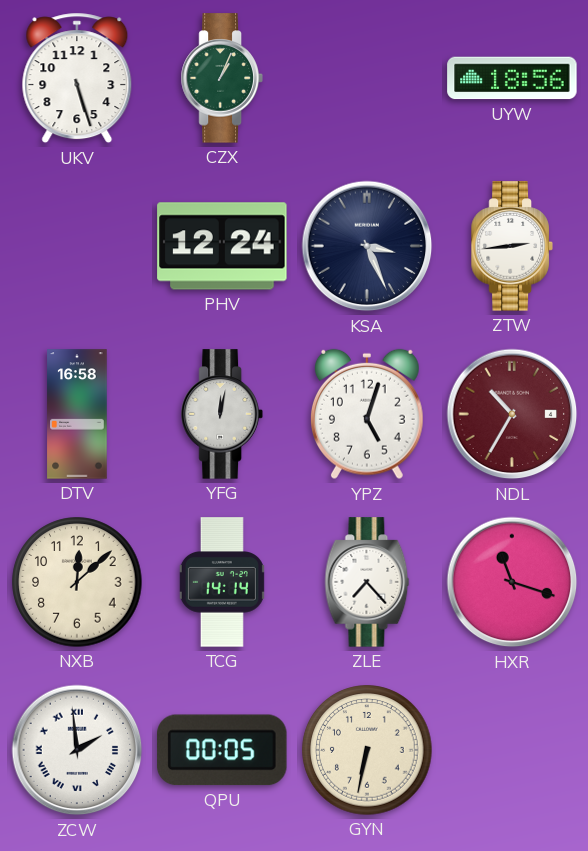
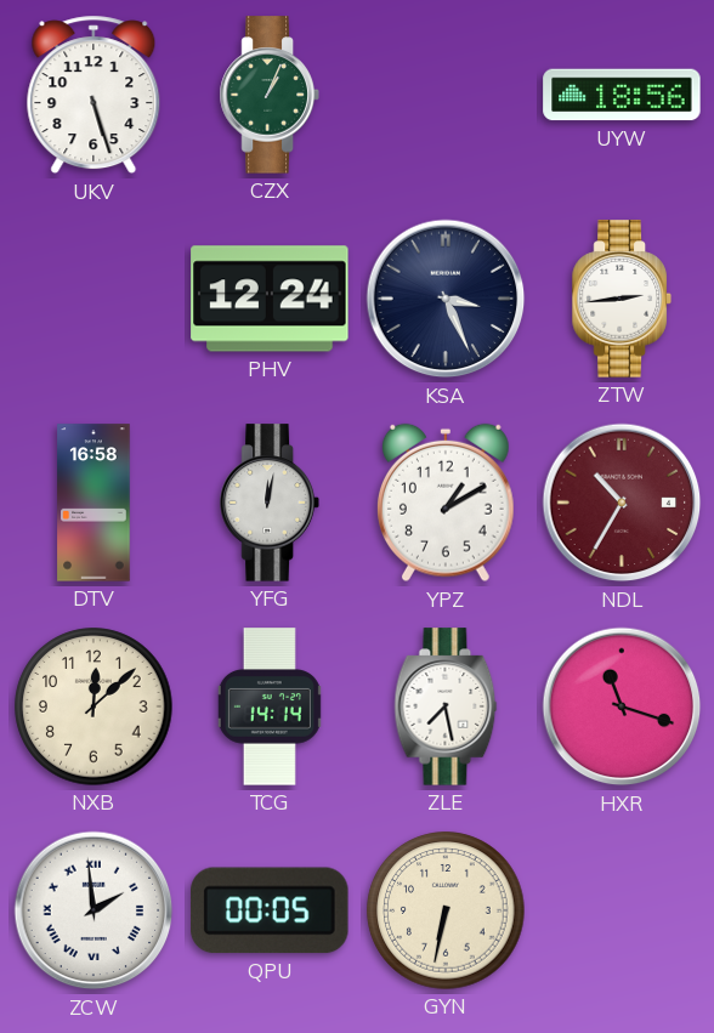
YPZ: 5:03 -> 1:10 (446, 503)
ZLE: 7:23 -> 7:28 (446, 706)
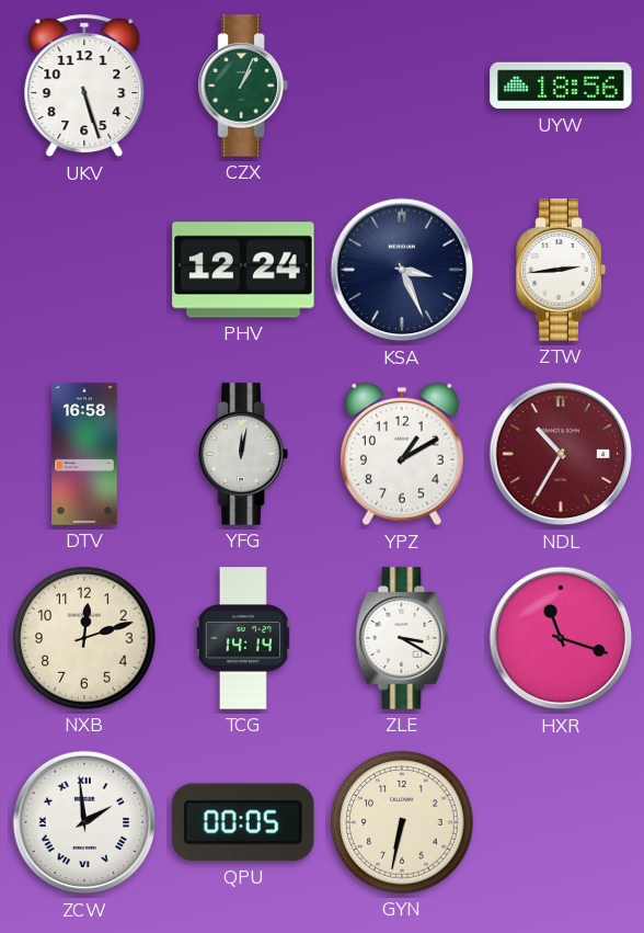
NXB: 12:08 -> 12:12 (84, 638)
ZLE: 7:28 -> 3:20 (402, 638)
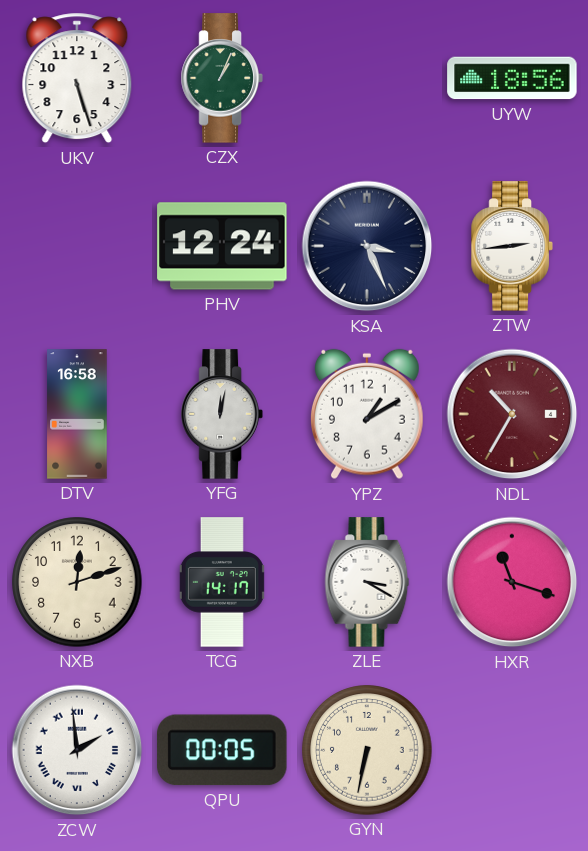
TCG: 14:14 -> 14:17 (222, 582)
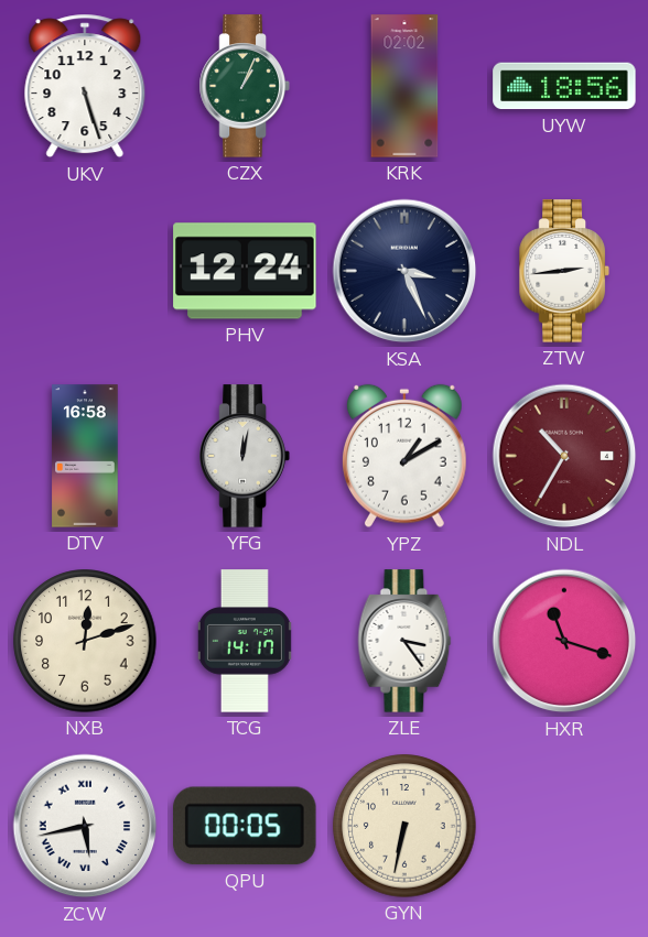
KRK: none -> 02:02 (404, 86)
ZLE: 3:20 -> 3:24 (404, 641)
ZCW: 1:59 -> 5:43 (85, 826)
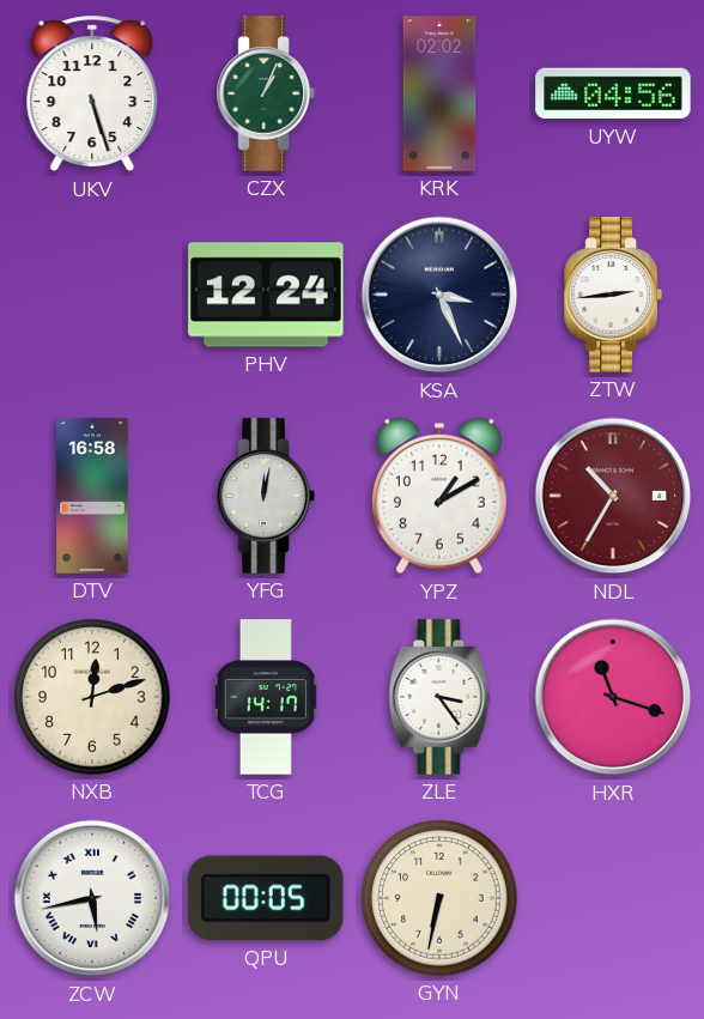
UYW: 18:56 -> 04:56 (613, 93)
